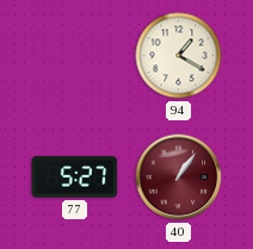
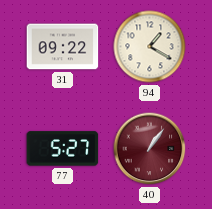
31: none -> 09:22 (63, 47)
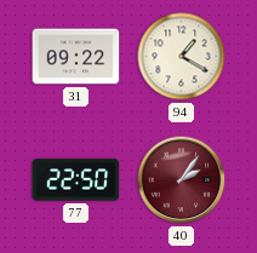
77: 5:27 -> 22:50 (76, 180)
40: 1:06 -> 2:06 (182, 180)
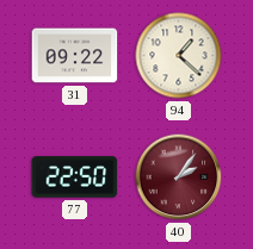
94: 1:20 -> 1:22 (179, 56)
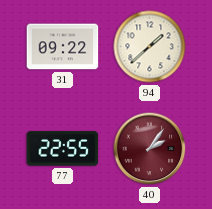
94: 1:22 -> 1:38 (150, 47)
77: 22:50 -> 22:55 (63, 149)
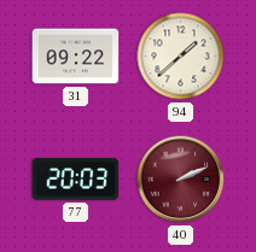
77: 22:55 -> 20:03 (76, 180)
40: 2:06 -> 2:11 (181, 180)
